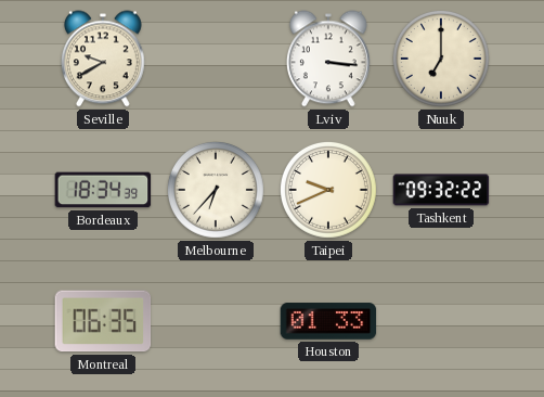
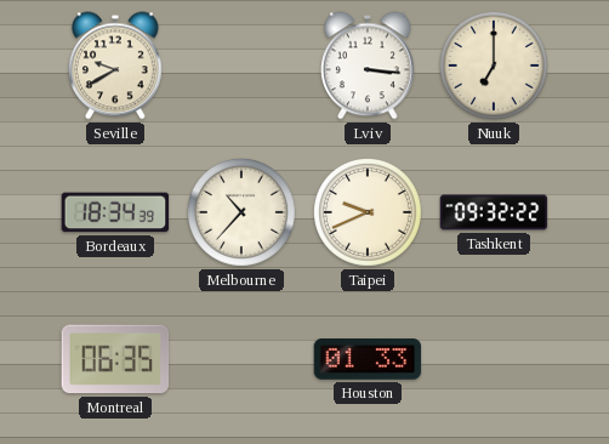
Melbourne: 6:37 -> 10:37 (241, 212)
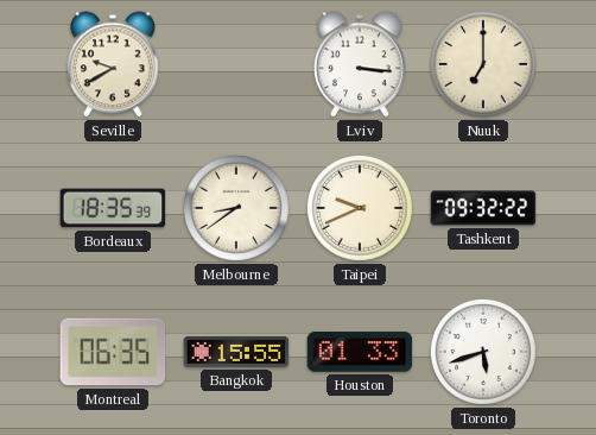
Bordeaux: 18:34 -> 18:35 (113, 208)
Melbourne: 10:37 -> 8:39 (236, 208)
Bangkok: none -> 15:55 (236, 352)
Toronto: none -> 5:42 (483, 352)
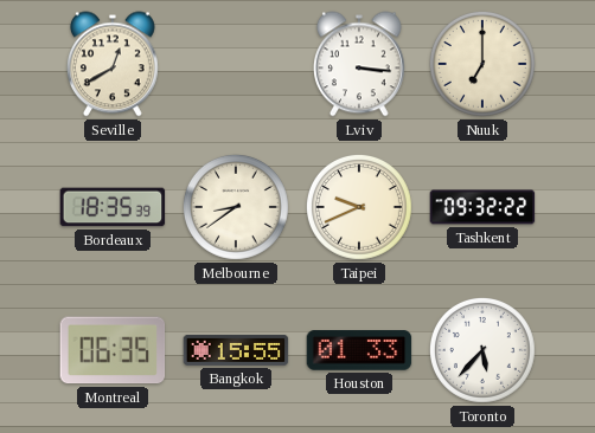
Seville: 9:40 -> 12:40 (113, 64)
Toronto: 5:42 -> 5:37 (482, 350)
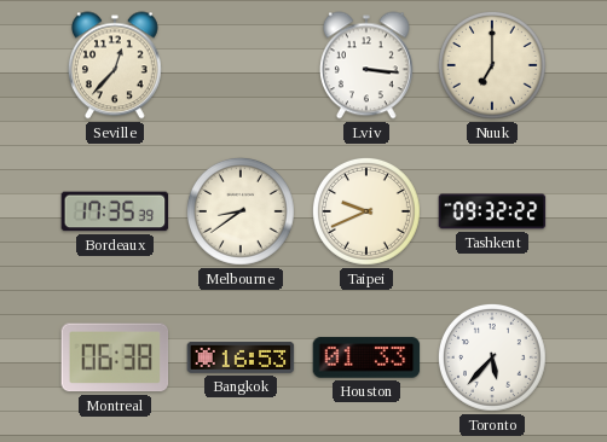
Seville: 12:40 -> 12:37 (115, 65)
Bordeaux: 18:35 -> 17:35 (115, 211)
Montreal: 06:35 -> 06:38 (115, 357)
Bangkok: 15:55 -> 16:53 (241, 357)
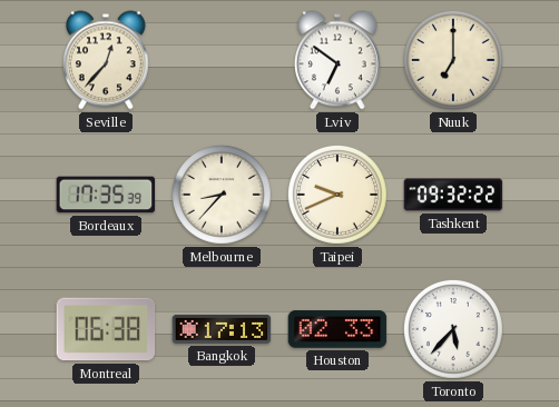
Lviv: 3:16 -> 6:51 (337, 60)
Melbourne: 8:39 -> 8:37 (222, 195)
Bangkok: 16:53 -> 17:13 (222, 329)
Houston: 01:33 -> 02:33 (337, 329)
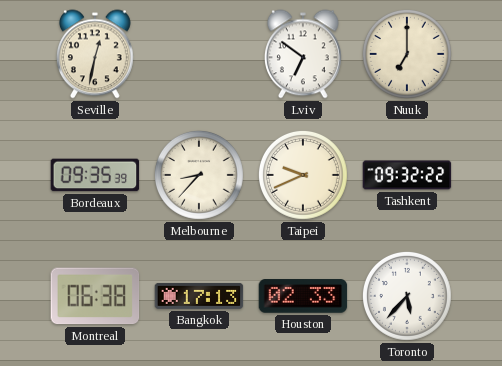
Seville: 12:37 -> 12:32 (95, 54)
Bordeaux: 17:35 -> 09:35 (95, 175)
